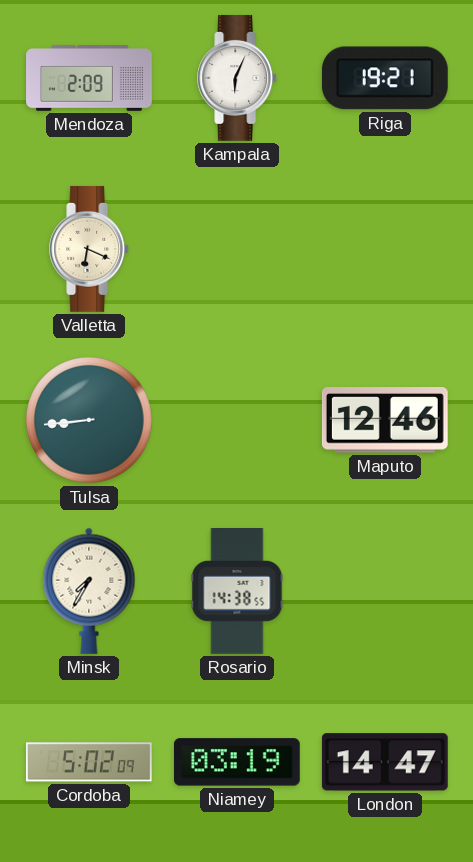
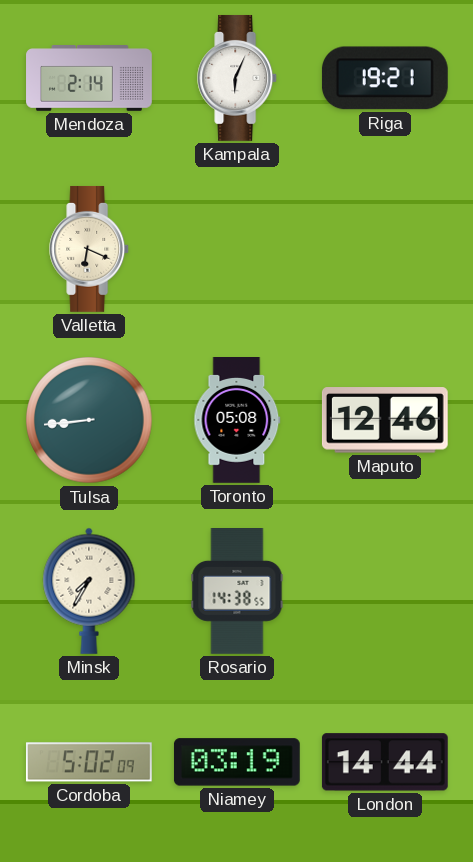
Mendoza: 2:09 -> 2:14 (89, 79)
Toronto: none -> 05:08 (237, 421)
London: 14:47 -> 14:44 (385, 762)
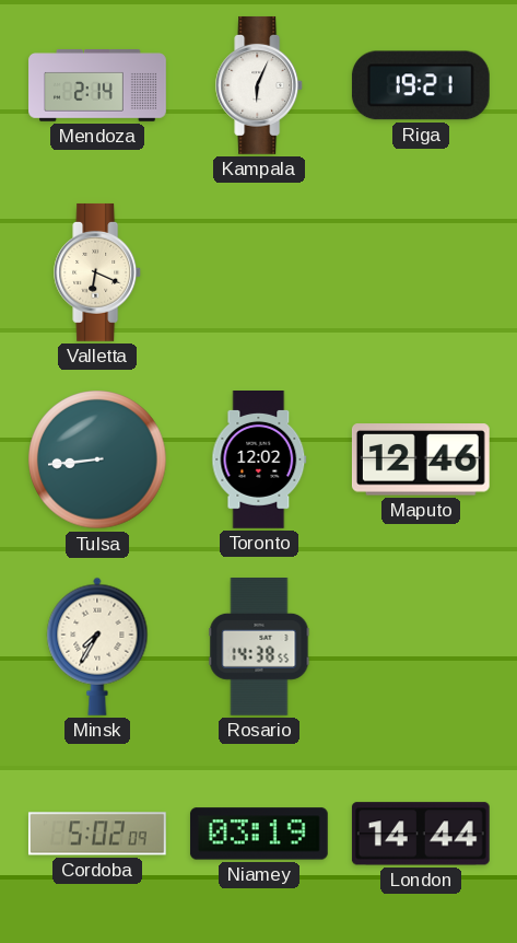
Toronto: 05:08 -> 12:02 (259, 461)
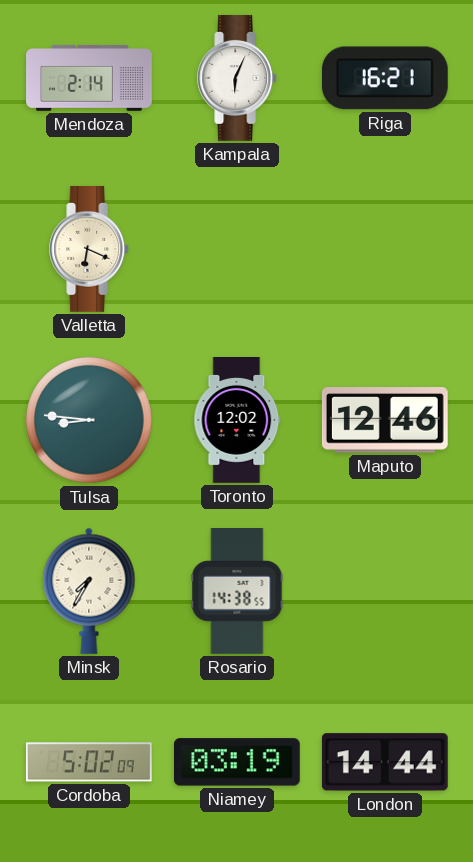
Riga: 19:21 -> 16:21 (385, 78)
Tulsa: 8:44 -> 8:46 (89, 420)
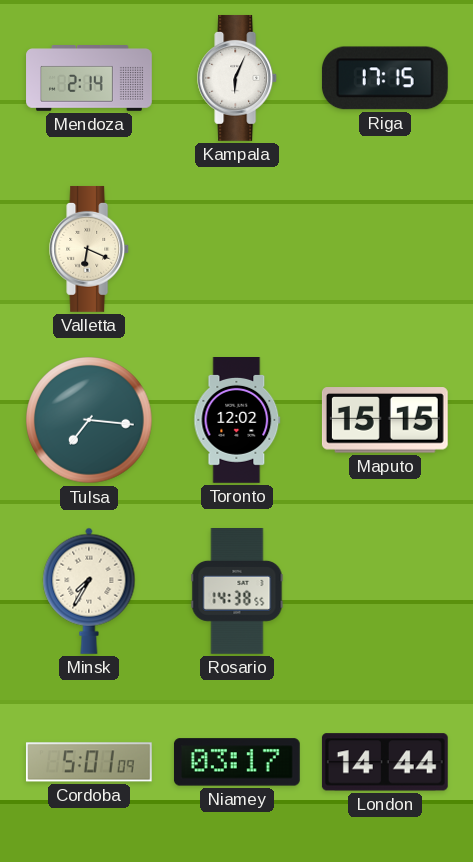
Riga: 16:21 -> 17:15 (385, 78)
Tulsa: 8:46 -> 7:16 (89, 420)
Maputo: 12:46 -> 15:15 (385, 420)
Cordoba: 5:02 -> 5:01 (89, 762)
Niamey: 03:19 -> 03:17 (237, 762)
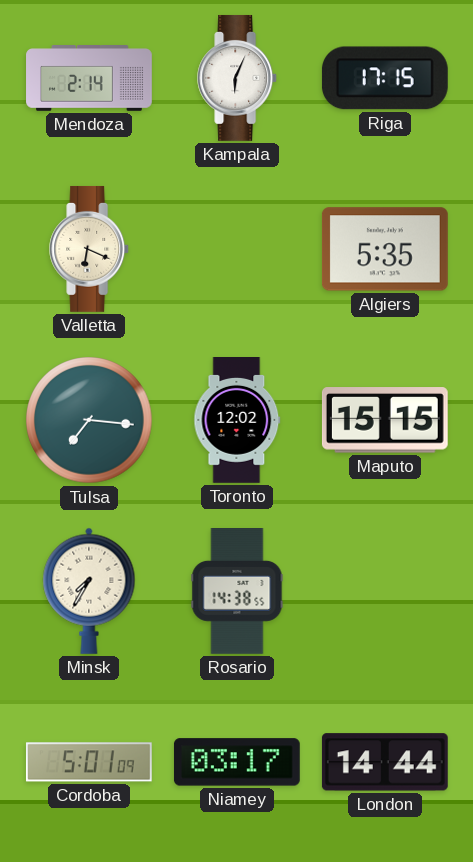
Algiers: none -> 5:35 (385, 249)
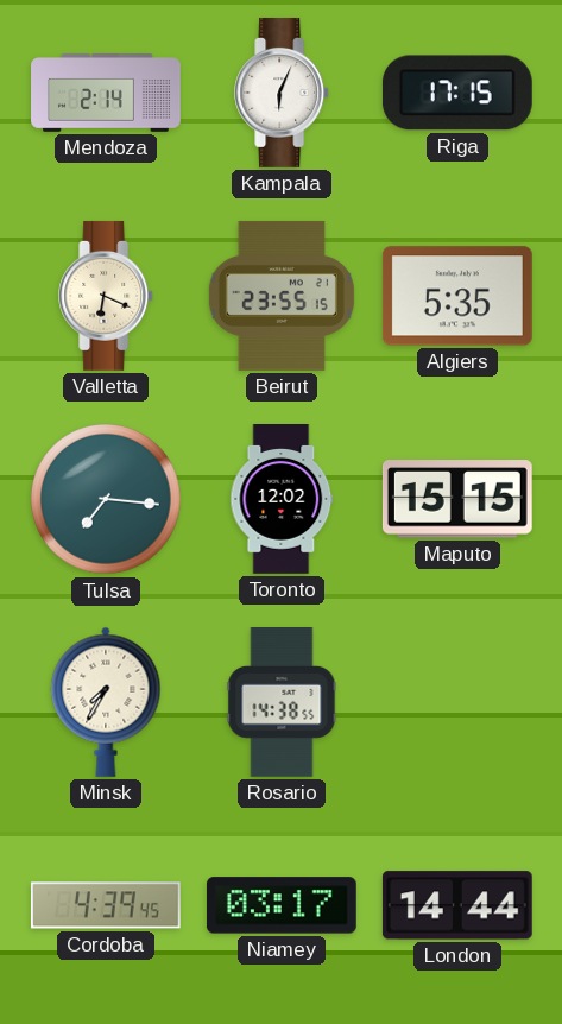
Beirut: none -> 23:55 (282, 296)
Cordoba: 5:01 -> 4:39 (106, 905)
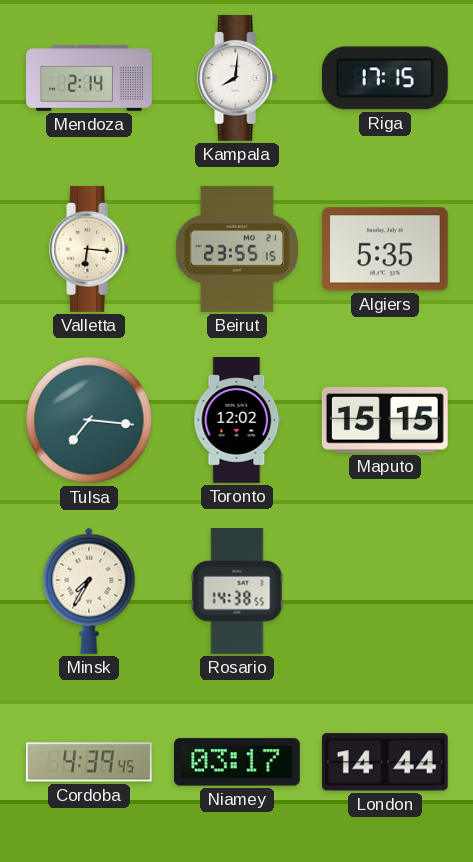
Kampala: 6:04 -> 8:01 (238, 78)
Valletta: 6:19 -> 6:16 (90, 249)
